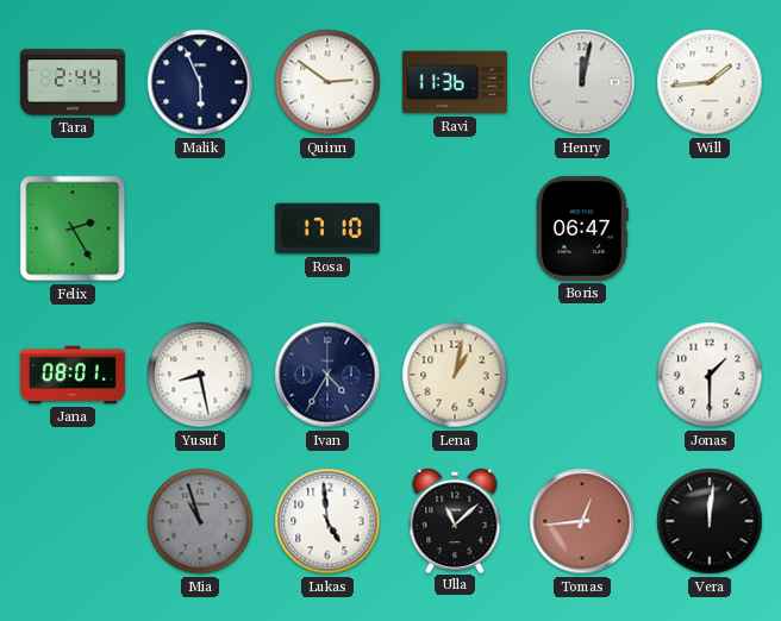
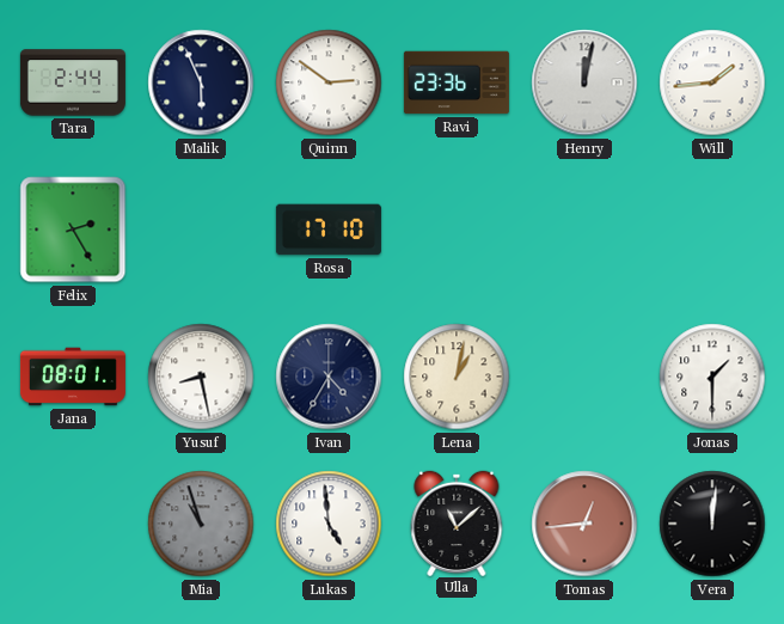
Ravi: 11:36 -> 23:36 (457, 82)
Boris: 06:47 -> none (582, 228)
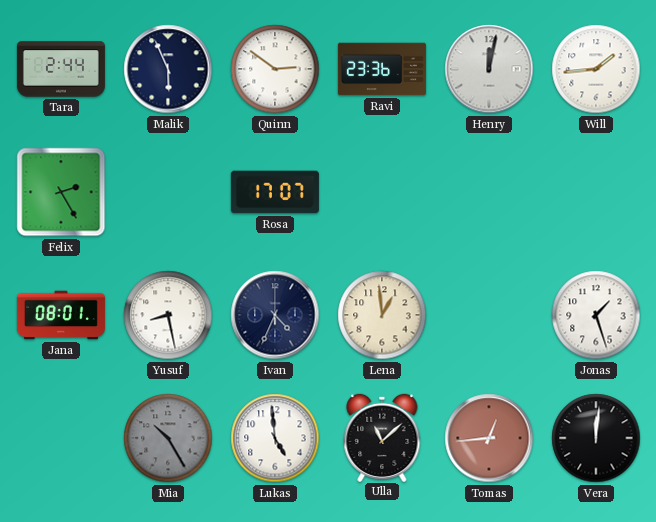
Rosa: 17:10 -> 17:07 (275, 192)
Ivan: 4:35 -> 4:34 (275, 315)
Lena: 1:02 -> 12:59 (382, 315)
Jonas: 1:30 -> 1:27 (596, 315)
Mia: 10:57 -> 10:25 (168, 438)
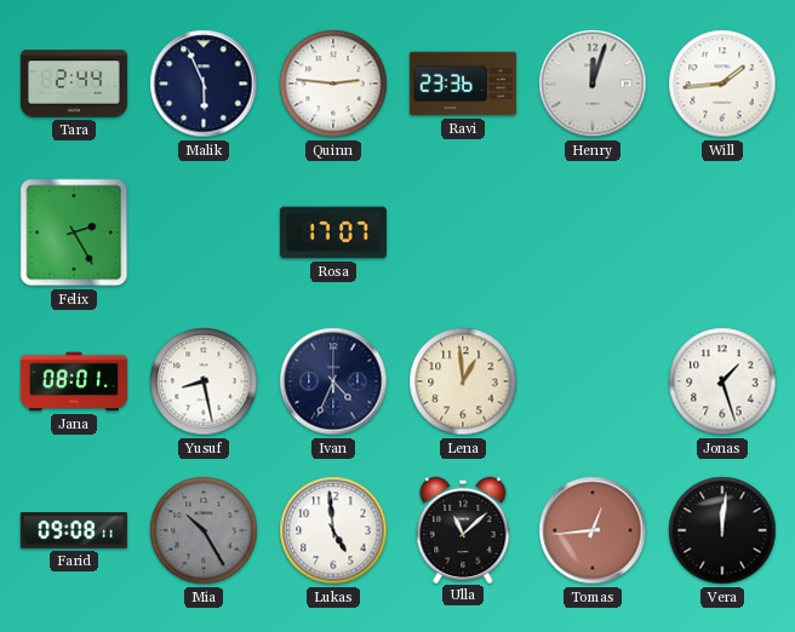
Quinn: 2:51 -> 2:46 (333, 84)
Henry: 12:02 -> 12:03 (593, 84)
Farid: none -> 09:08 (74, 530)
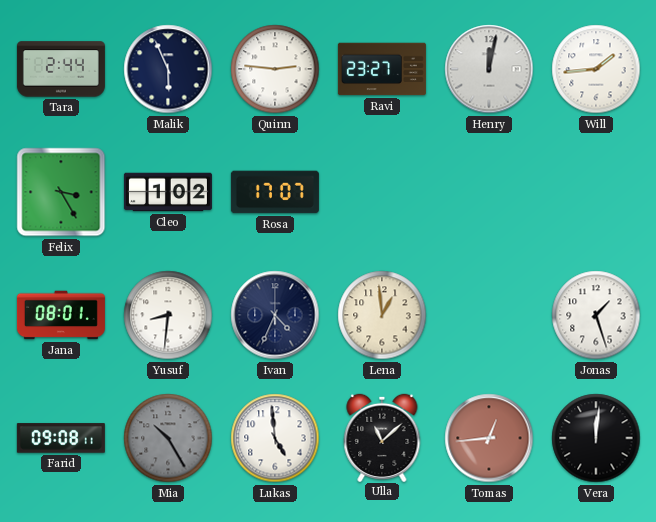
Ravi: 23:36 -> 23:27 (382, 69)
Henry: 12:03 -> 12:02 (489, 69)
Felix: 2:25 -> 3:25 (61, 192)
Cleo: none -> 1:02 (168, 192)
Yusuf: 8:28 -> 8:31 (168, 315)
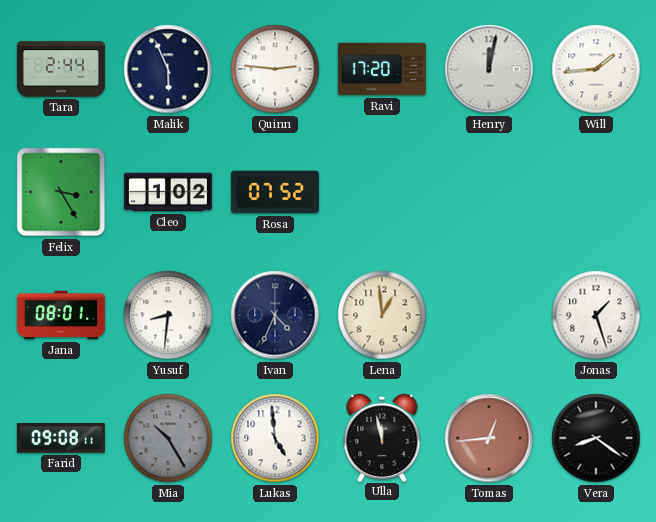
Ravi: 23:27 -> 17:20 (382, 69)
Rosa: 17:07 -> 07:52 (275, 192)
Ulla: 11:08 -> 11:58 (382, 437)
Vera: 12:01 -> 8:21 (596, 438)
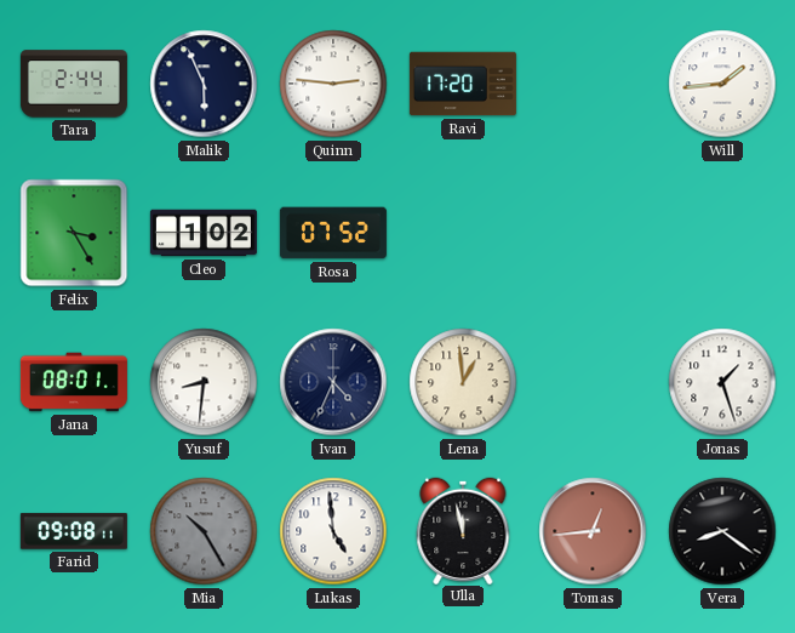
Henry: 12:02 -> none (489, 69)
